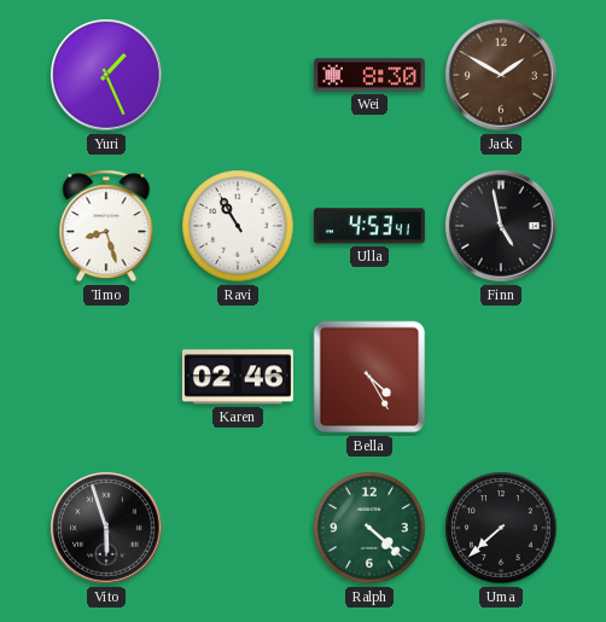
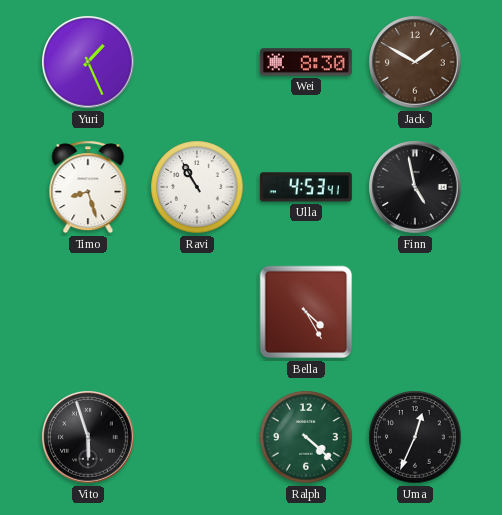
Karen: 02:46 -> none (238, 377)
Uma: 7:38 -> 12:34 (415, 437)
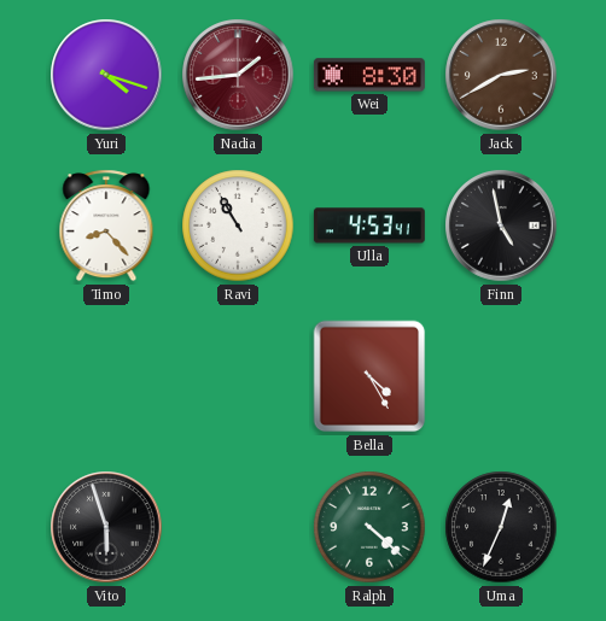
Yuri: 1:26 -> 4:18 (106, 75)
Nadia: none -> 1:44 (238, 75)
Jack: 1:50 -> 2:40 (501, 75)
Timo: 8:27 -> 8:23 (106, 225)
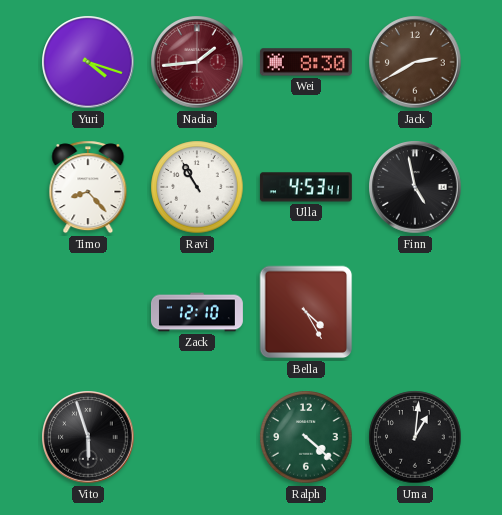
Zack: none -> 12:10 (197, 312)
Uma: 12:34 -> 1:01 (415, 437)
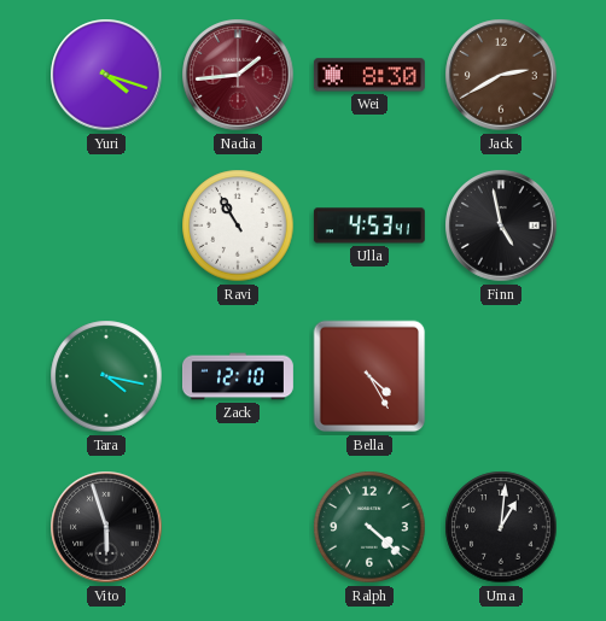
Timo: 8:23 -> none (88, 187)
Tara: none -> 4:17 (106, 376)
